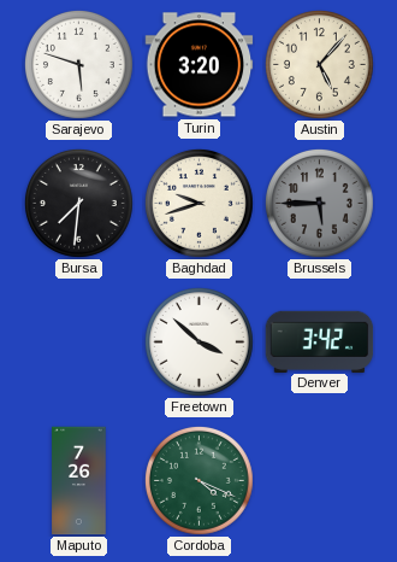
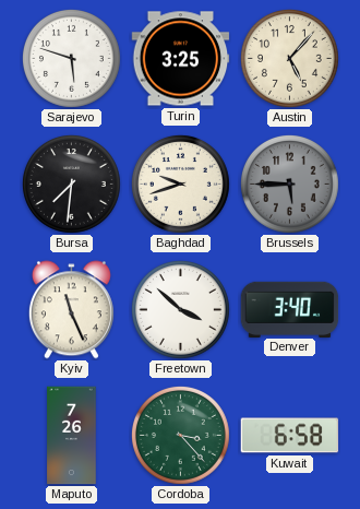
Turin: 3:20 -> 3:25 (181, 59)
Kyiv: none -> 11:26 (71, 310)
Denver: 3:42 -> 3:40 (290, 309)
Cordoba: 4:19 -> 3:23 (180, 435)
Kuwait: none -> 6:58 (290, 436)
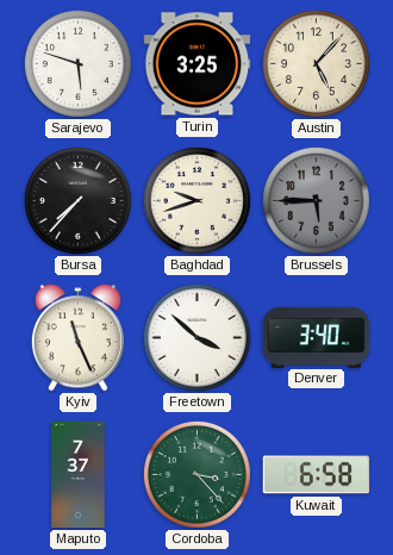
Bursa: 7:31 -> 7:37 (77, 200)
Maputo: 7:26 -> 7:37 (79, 475)
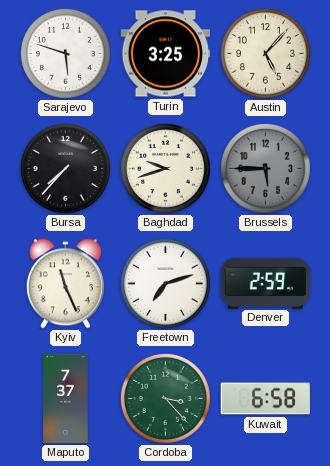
Freetown: 3:52 -> 7:12 (165, 283)
Denver: 3:40 -> 2:59 (266, 283)
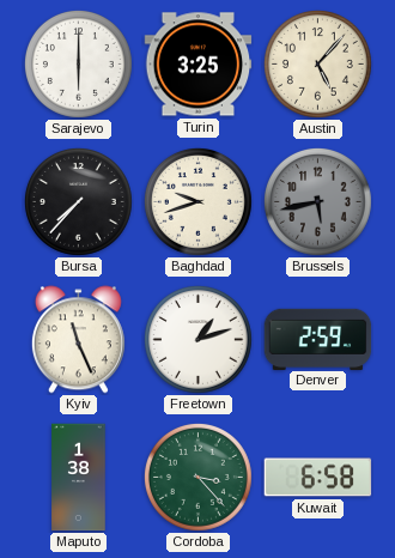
Sarajevo: 5:48 -> 6:00 (78, 63)
Brussels: 5:45 -> 5:43 (317, 201)
Freetown: 7:12 -> 1:12 (197, 339)
Maputo: 7:37 -> 1:38 (79, 478)
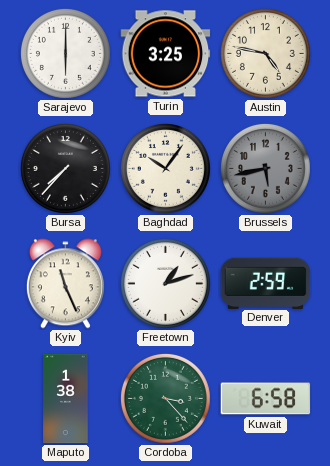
Austin: 5:07 -> 4:47 (265, 53)
Baghdad: 9:42 -> 10:06 (165, 168)
